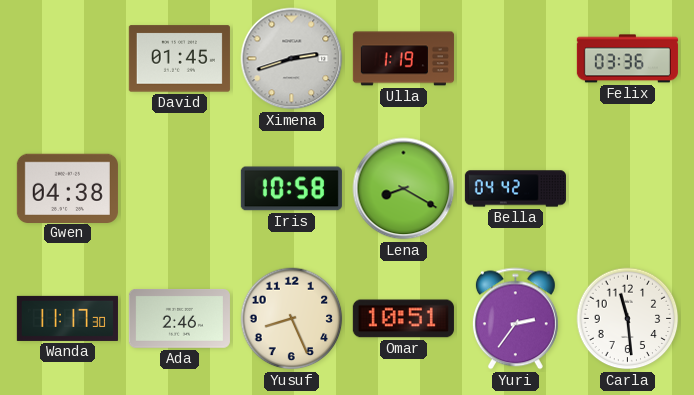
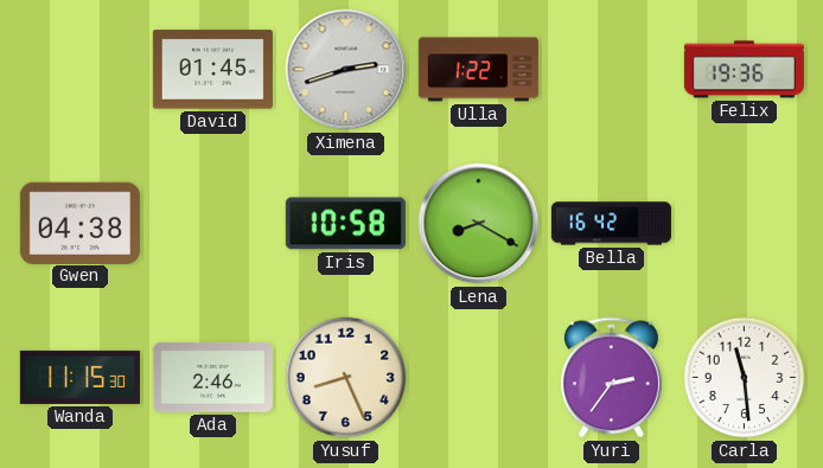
Ulla: 1:19 -> 1:22 (478, 70)
Felix: 03:36 -> 19:36 (744, 70)
Bella: 04:42 -> 16:42 (611, 224)
Wanda: 11:17 -> 11:15 (79, 377)
Omar: 10:51 -> none (403, 319)
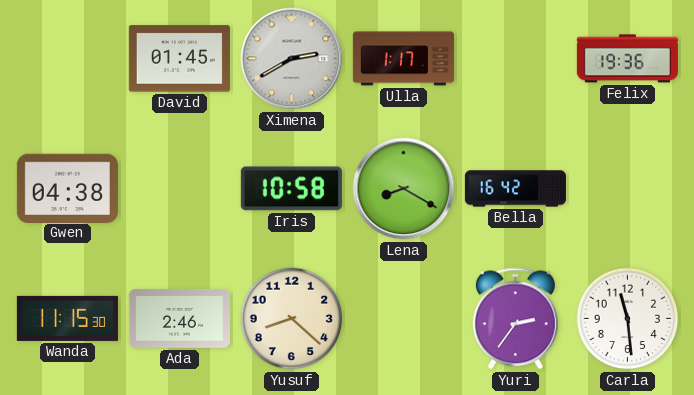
Ximena: 2:42 -> 2:40 (292, 59)
Ulla: 1:22 -> 1:17 (403, 59)
Yusuf: 8:26 -> 8:22 (292, 319)
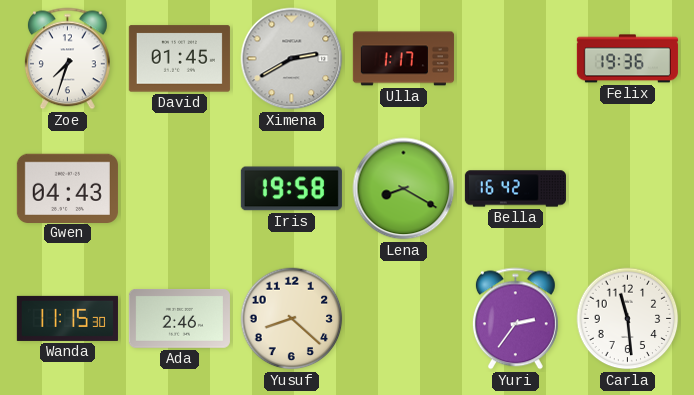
Zoe: none -> 7:33 (67, 59)
Gwen: 04:38 -> 04:43 (67, 188)
Iris: 10:58 -> 19:58 (291, 189)
